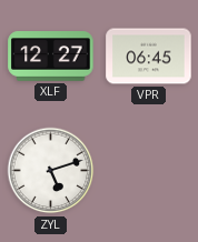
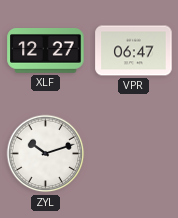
VPR: 06:45 -> 06:47 (134, 51)
ZYL: 5:12 -> 10:12 (46, 154)
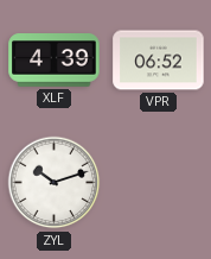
XLF: 12:27 -> 4:39 (55, 61)
VPR: 06:47 -> 06:52 (159, 61)
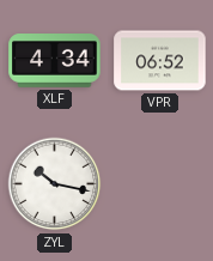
XLF: 4:39 -> 4:34 (55, 61)
ZYL: 10:12 -> 10:17 (55, 184)
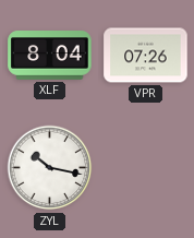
XLF: 4:34 -> 8:04 (50, 56)
VPR: 06:52 -> 07:26 (146, 56)
